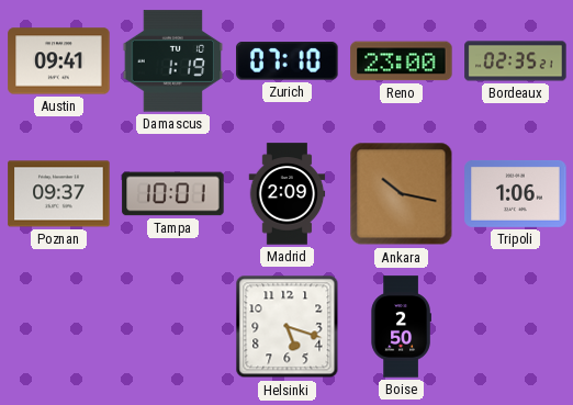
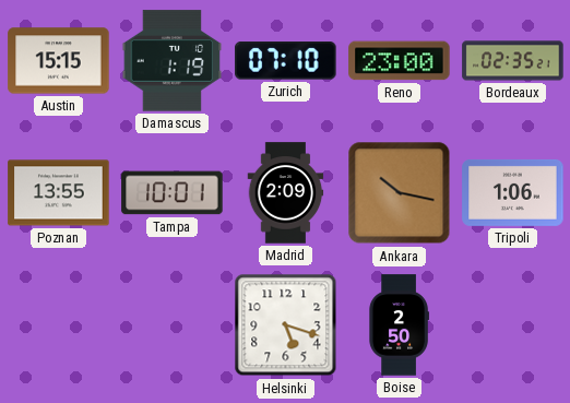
Austin: 09:41 -> 15:15 (59, 61)
Poznan: 09:37 -> 13:55 (59, 193)
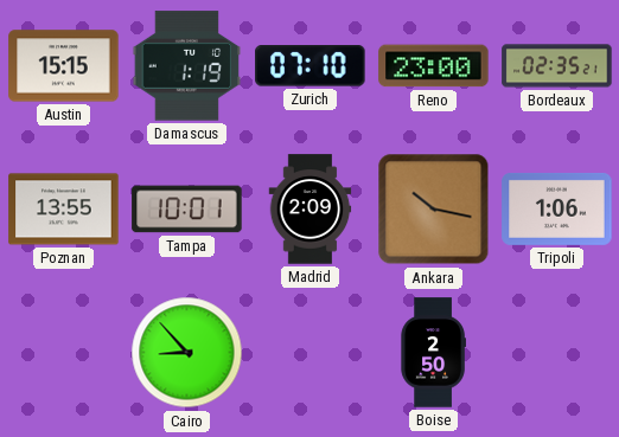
Cairo: none -> 8:53 (187, 353)
Helsinki: 5:18 -> none (286, 325)
